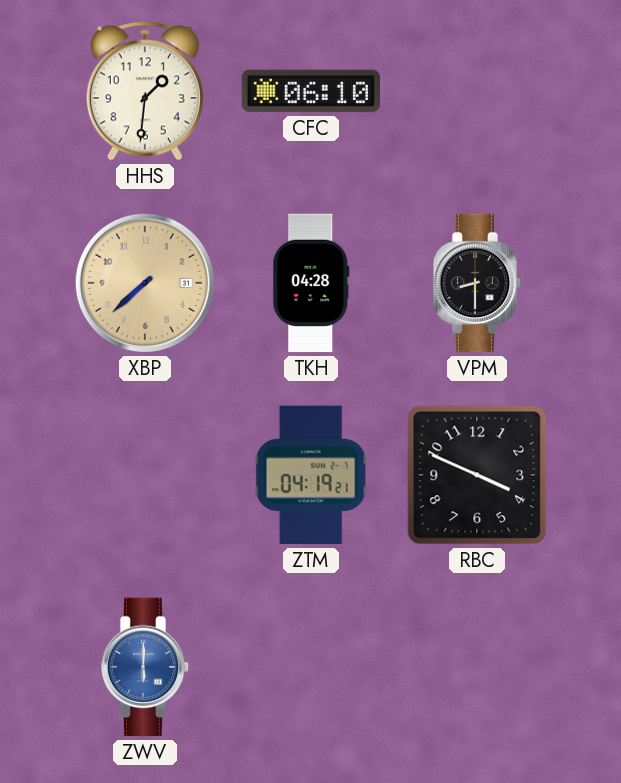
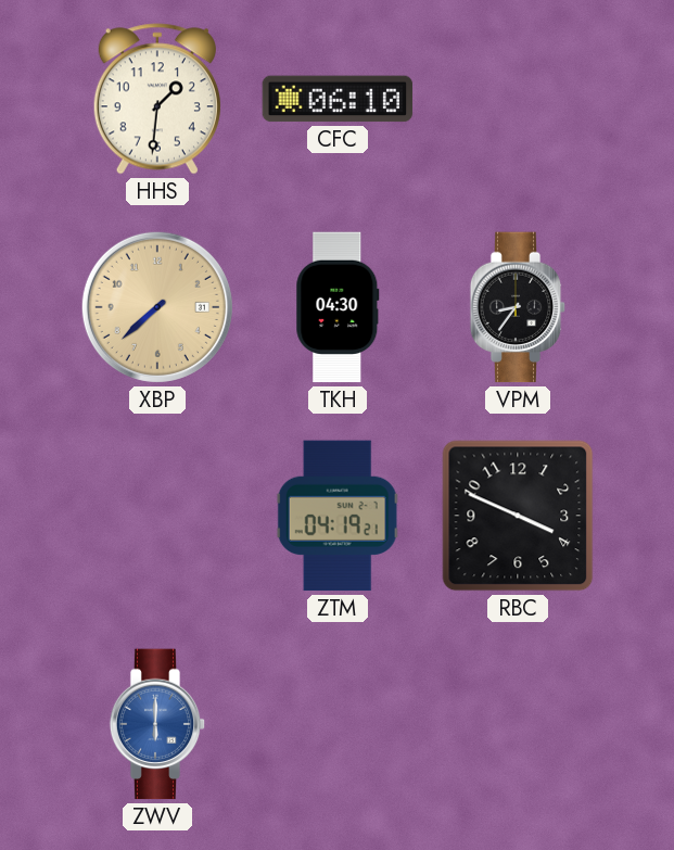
TKH: 04:28 -> 04:30 (338, 307)
VPM: 8:30 -> 8:36 (518, 307)
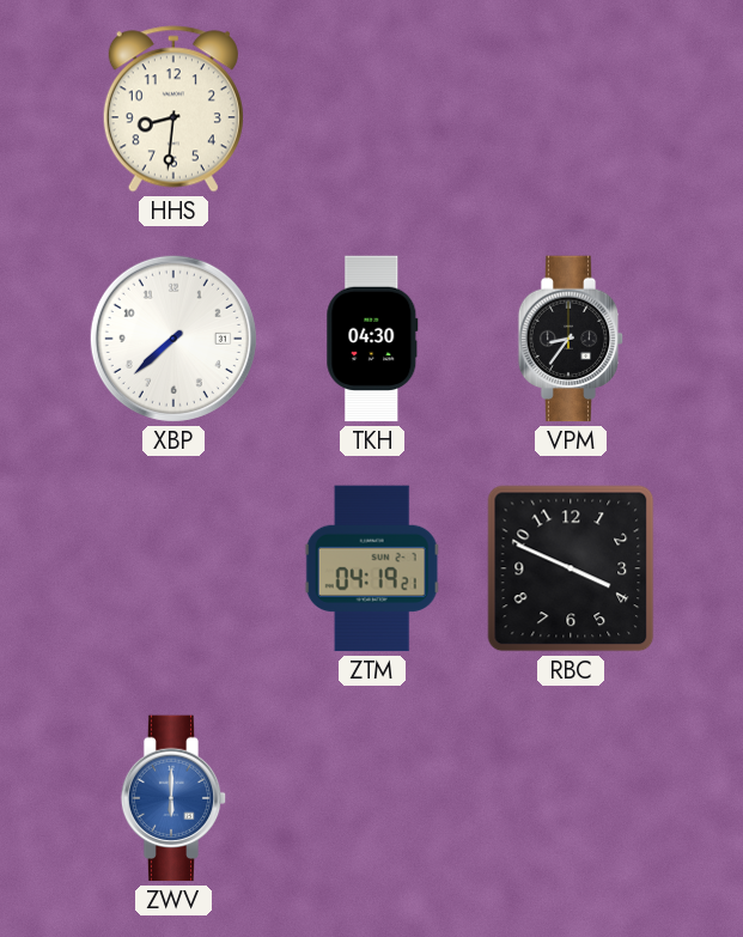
HHS: 1:31 -> 8:31 (173, 109)
CFC: 06:10 -> none (338, 99)
XBP dial: champagne -> white (173, 339)
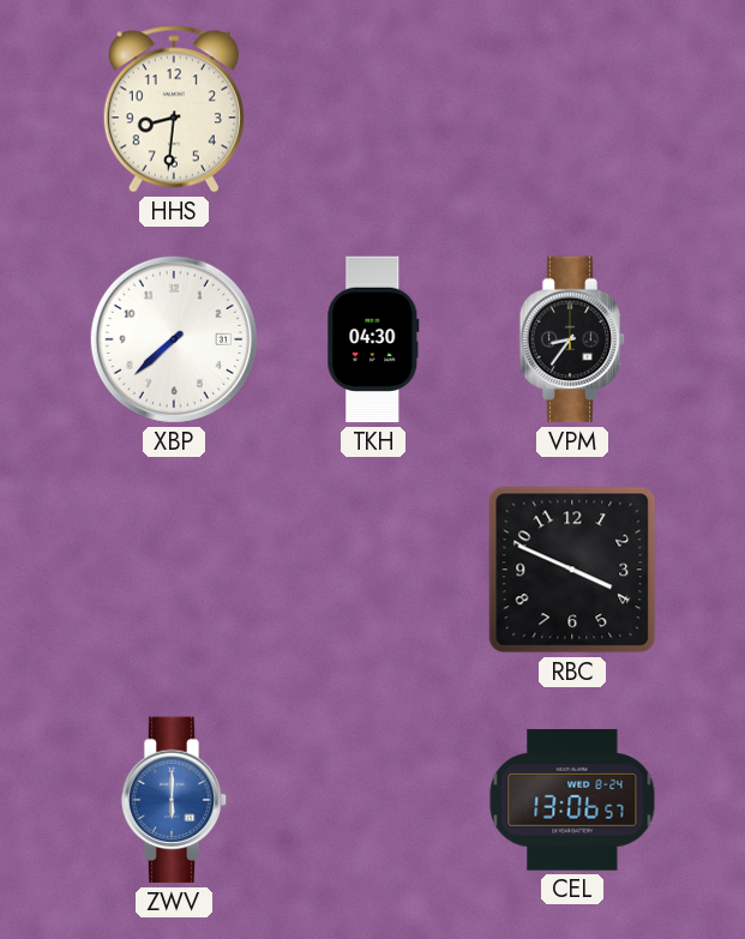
ZTM: 04:19 -> none (372, 568)
CEL: none -> 13:06 (572, 800)
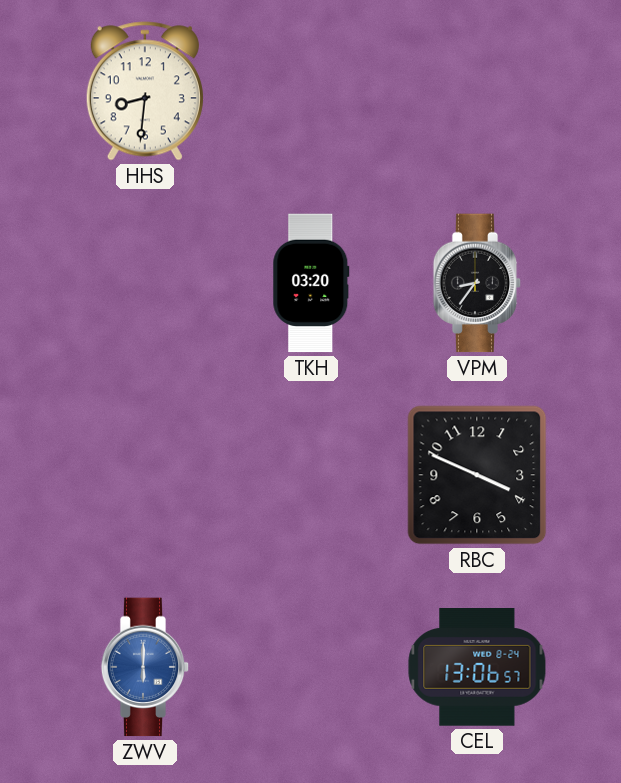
XBP: 7:38 -> none (174, 339)
TKH: 04:30 -> 03:20 (311, 283)
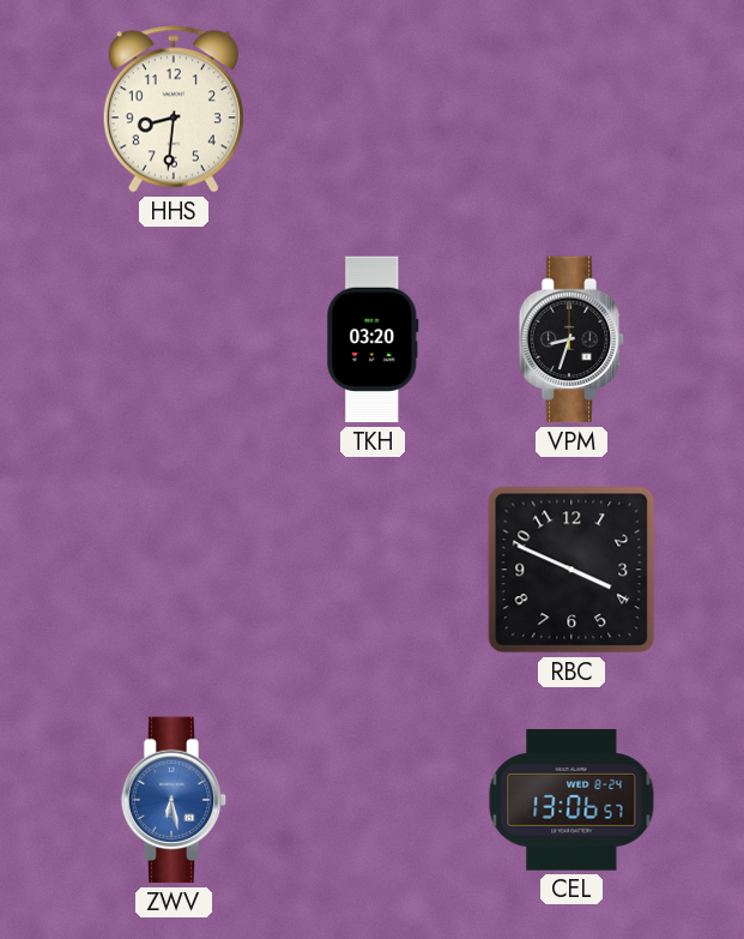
VPM: 8:36 -> 8:33 (571, 339)
ZWV: 6:00 -> 6:28 (174, 800)
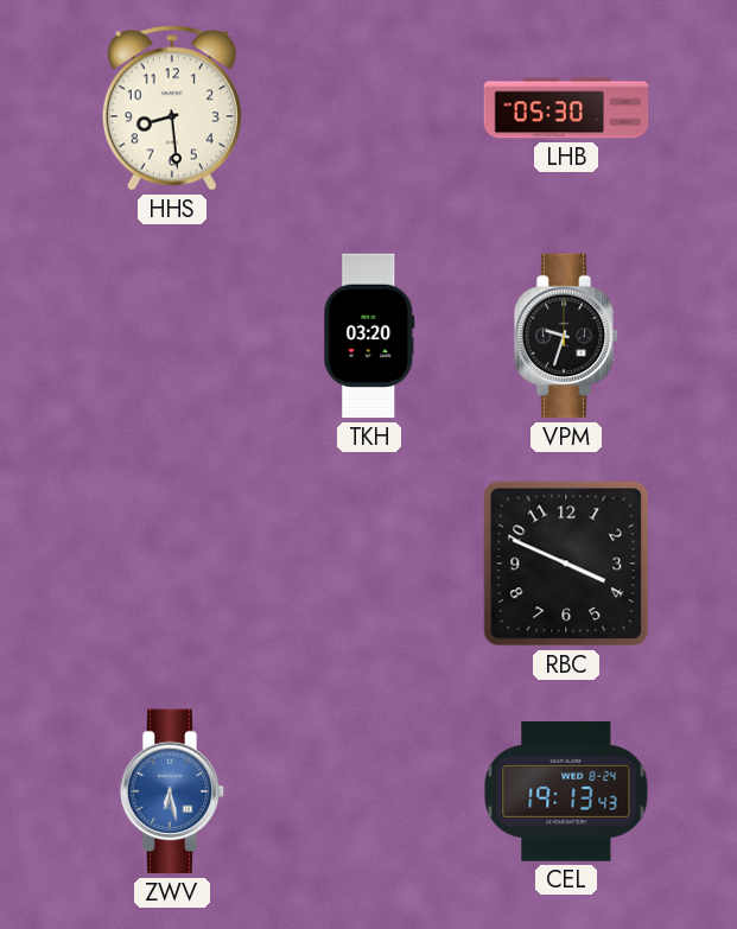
HHS: 8:31 -> 8:29 (172, 108)
LHB: none -> 05:30 (566, 108)
VPM: 8:33 -> 9:33 (566, 336)
CEL: 13:06 -> 19:13 (566, 791)
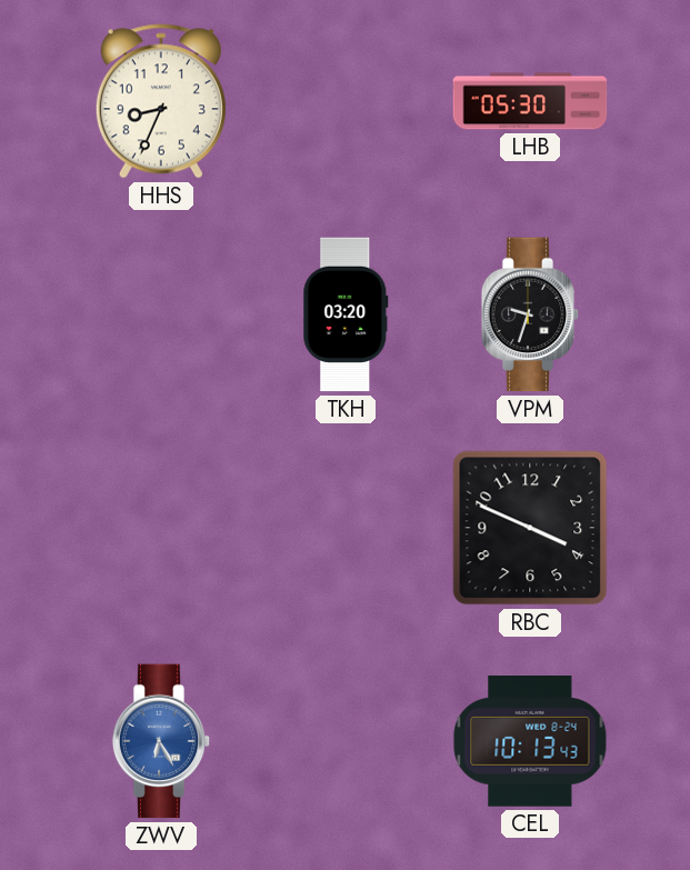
HHS: 8:29 -> 8:34 (161, 101)
ZWV: 6:28 -> 6:25 (161, 741)
CEL: 19:13 -> 10:13 (530, 741)
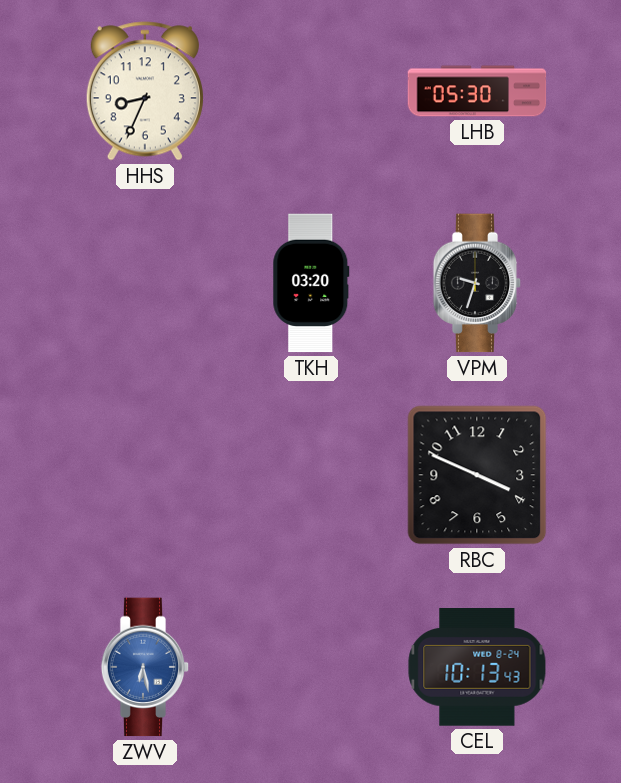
ZWV: 6:25 -> 6:28 (145, 667)
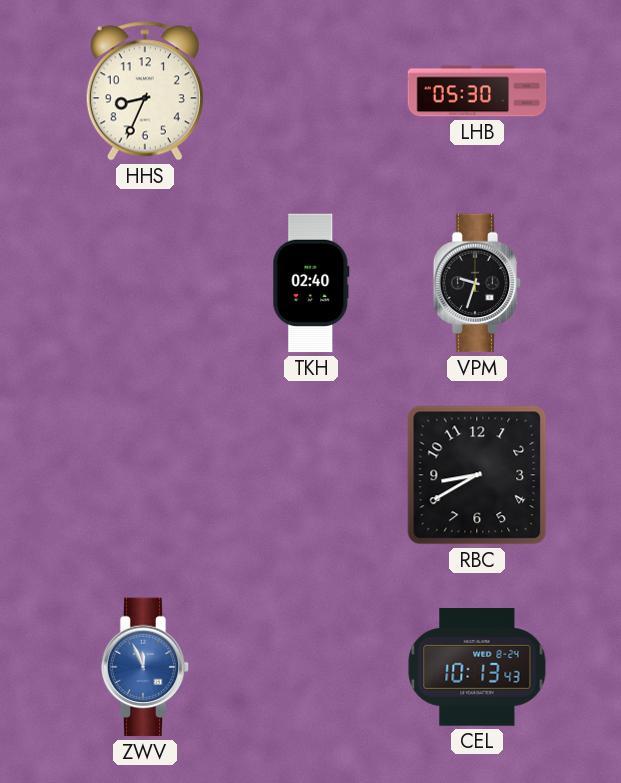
TKH: 03:20 -> 02:40 (311, 283)
RBC: 3:49 -> 8:40 (477, 475)
ZWV: 6:28 -> 11:56 (145, 667)
